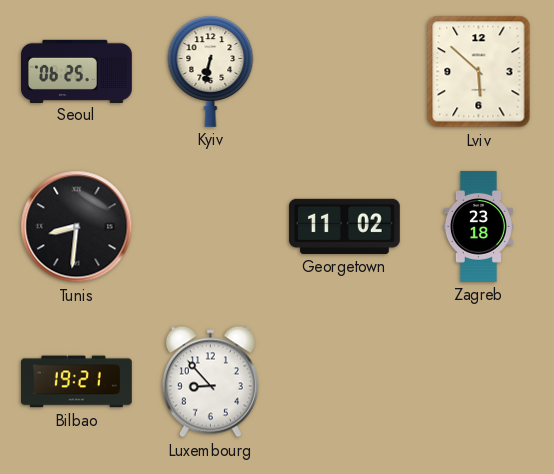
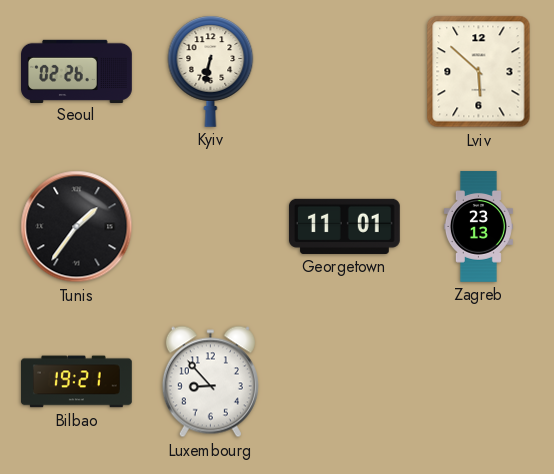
Seoul: 06:25 -> 02:26 (77, 71)
Tunis: 8:31 -> 1:36 (77, 227)
Georgetown: 11:02 -> 11:01 (345, 226)
Zagreb: 23:18 -> 23:13 (478, 227)
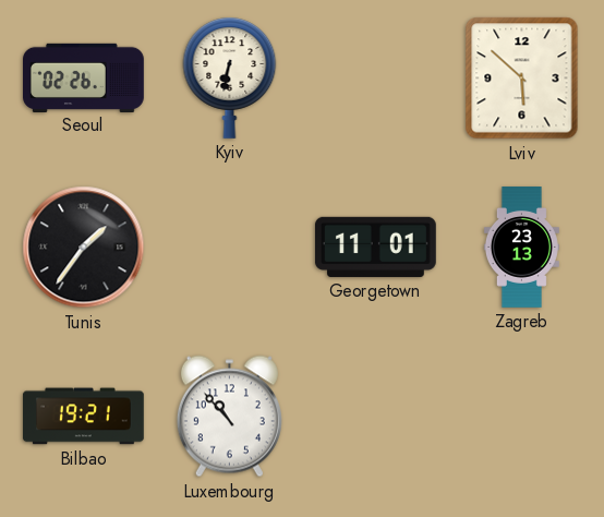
Luxembourg: 8:53 -> 10:53 (229, 417)
